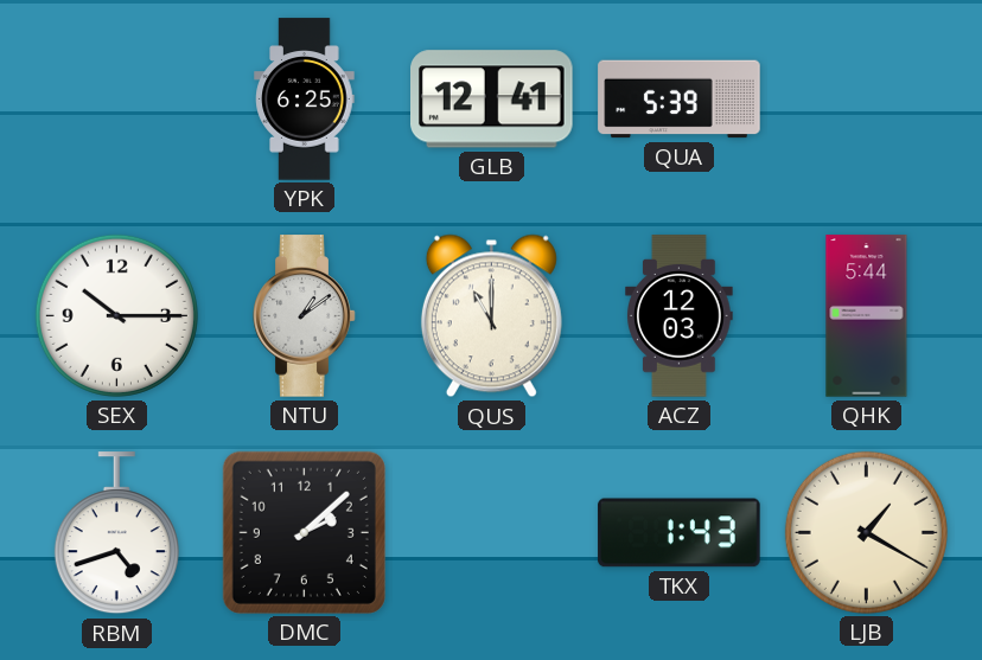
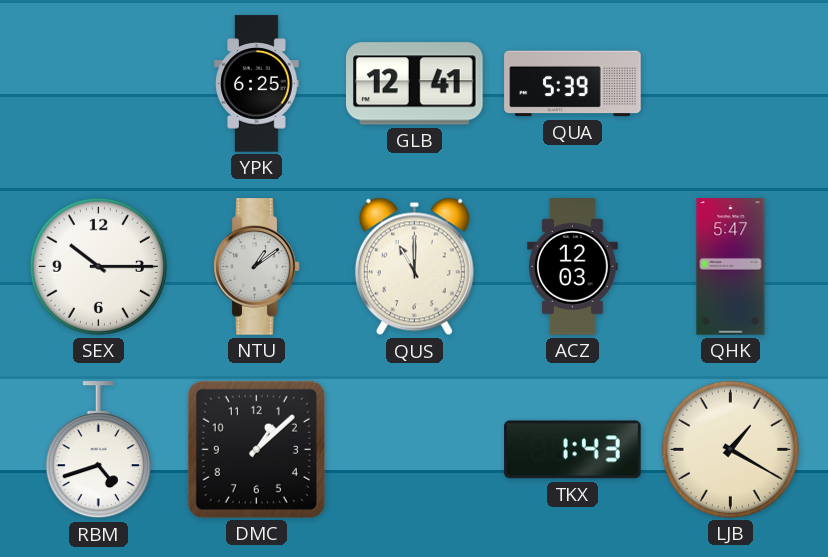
QHK: 5:44 -> 5:47 (731, 267)
DMC: 2:08 -> 1:08 (256, 449)
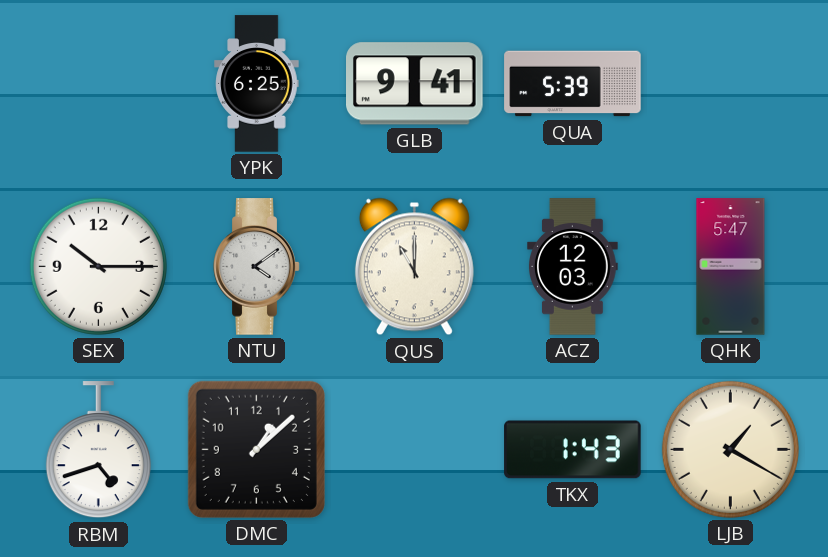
GLB: 12:41 -> 9:41 (415, 84)
NTU: 1:09 -> 4:09 (257, 267)
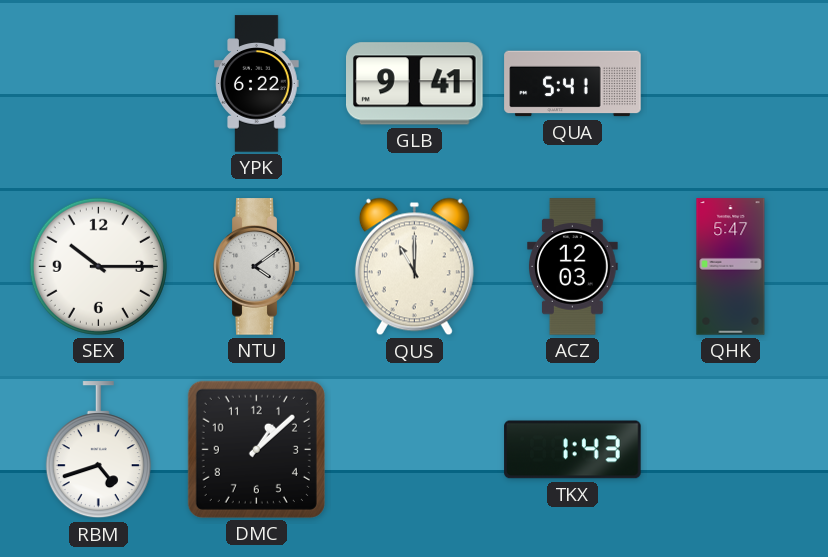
YPK: 6:25 -> 6:22 (257, 84)
QUA: 5:39 -> 5:41 (573, 84)
LJB: 1:20 -> none (730, 449)
